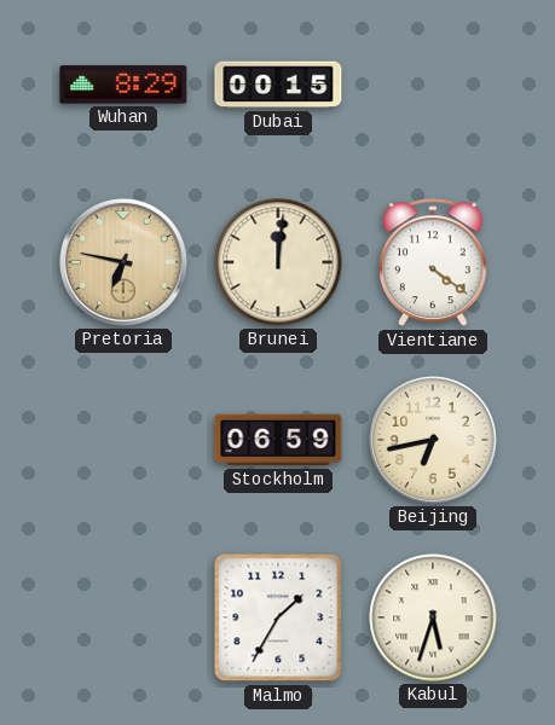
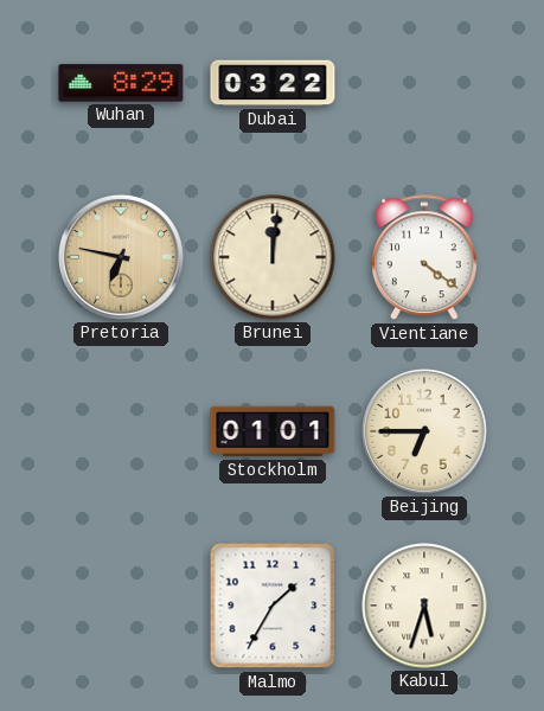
Dubai: 00:15 -> 03:22 (273, 83)
Stockholm: 06:59 -> 01:01 (273, 431)
Beijing: 6:43 -> 6:45 (424, 431)
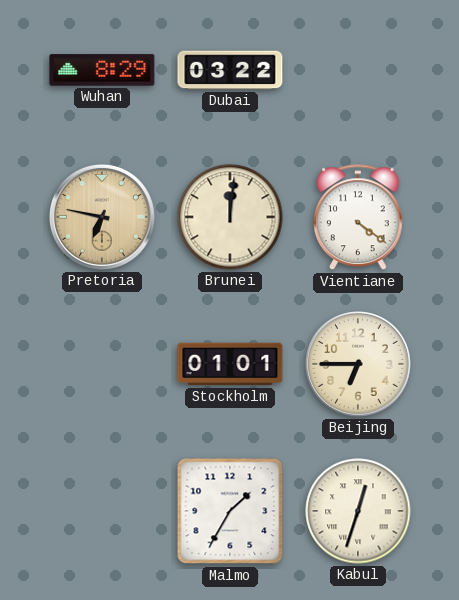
Kabul: 5:33 -> 12:33 (358, 511)
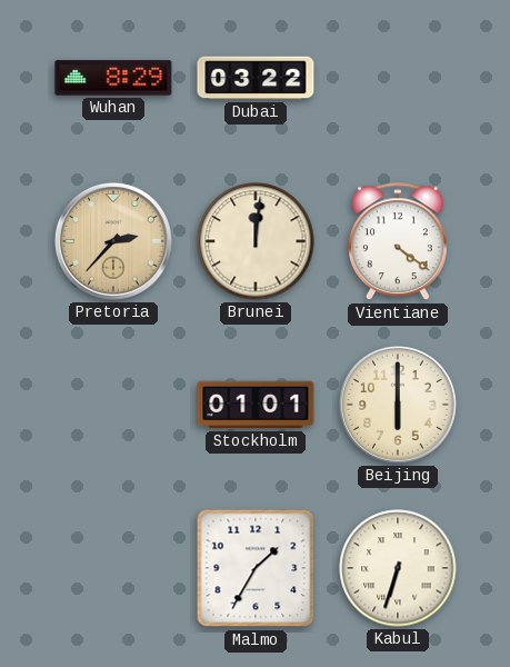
Pretoria: 6:47 -> 2:37 (113, 241)
Beijing: 6:45 -> 6:00 (398, 405)
Kabul: 12:33 -> 6:33 (398, 568)
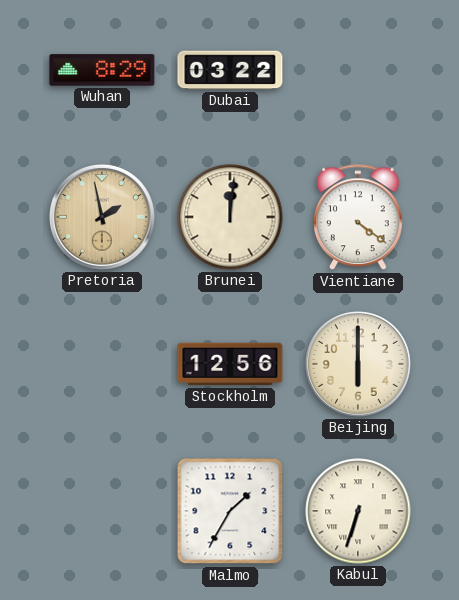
Pretoria: 2:37 -> 1:58 (102, 217)
Stockholm: 01:01 -> 12:56 (230, 364)
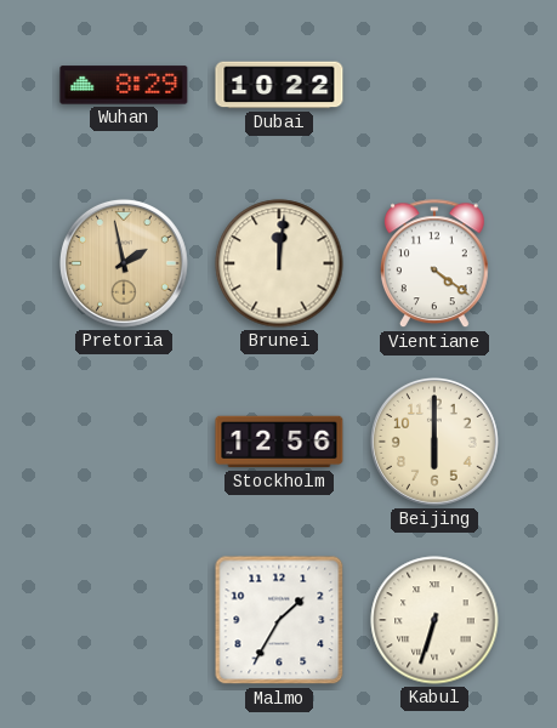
Dubai: 03:22 -> 10:22 (279, 85)
